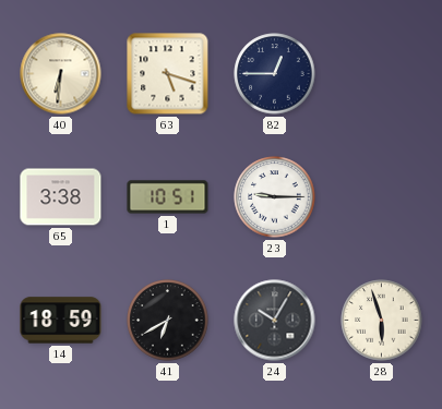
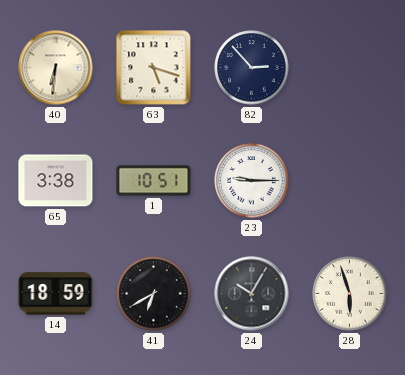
82: 12:45 -> 2:53 (252, 68)
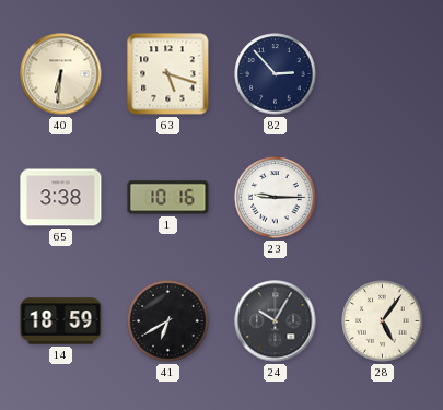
1: 10:51 -> 10:16 (168, 198)
28: 5:57 -> 5:06 (383, 321)
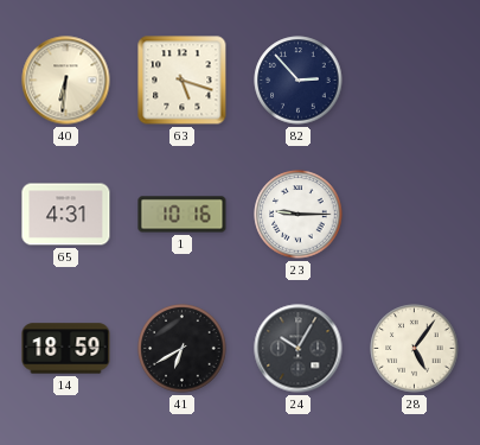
65: 3:38 -> 4:31 (66, 215)
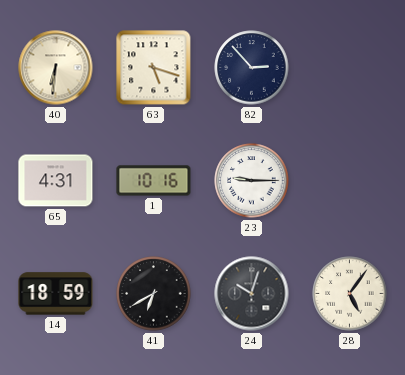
24: 10:05 -> 10:03 (252, 294)
